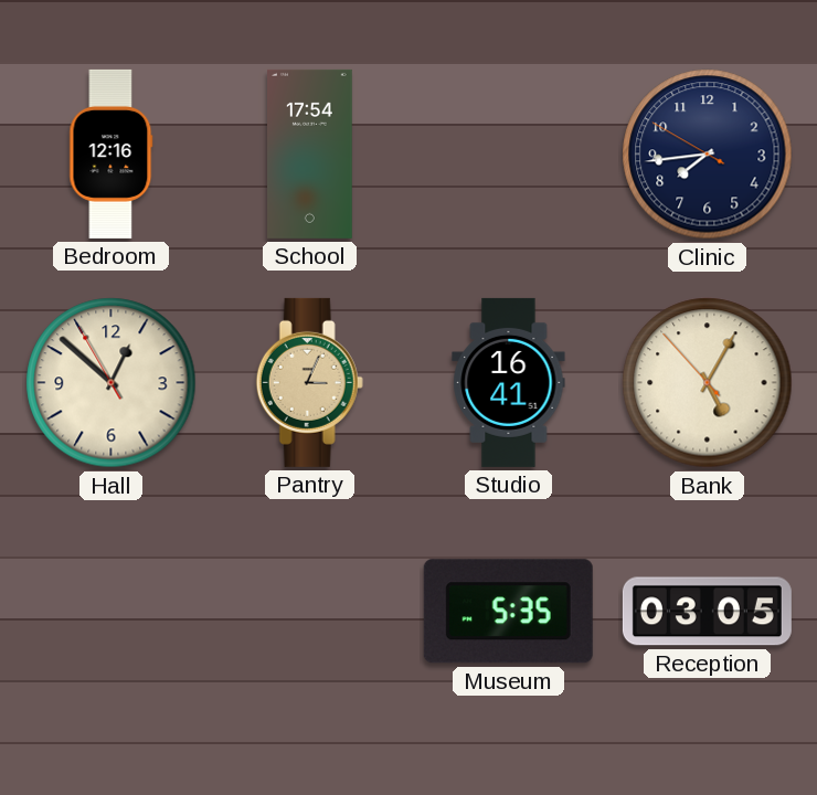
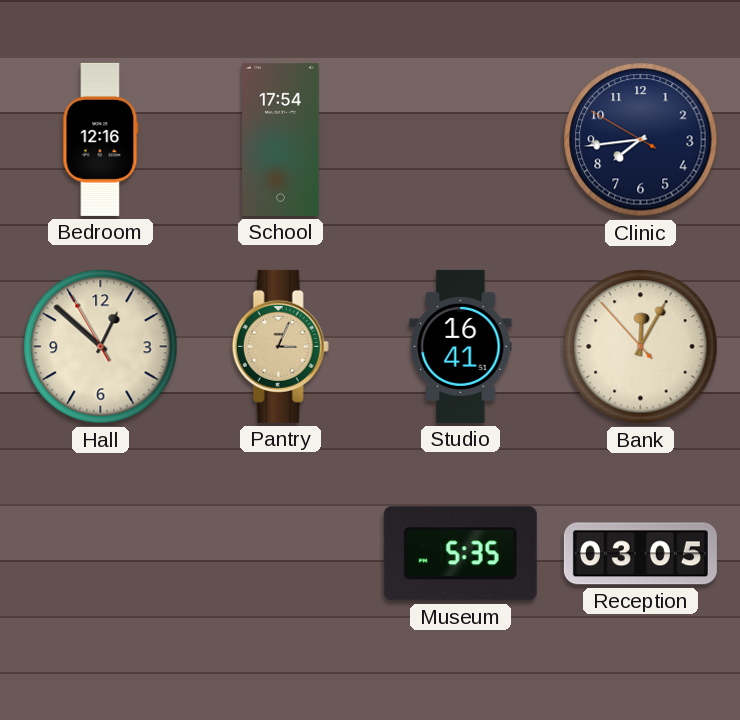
Bank: 5:04 -> 12:04 (641, 347)
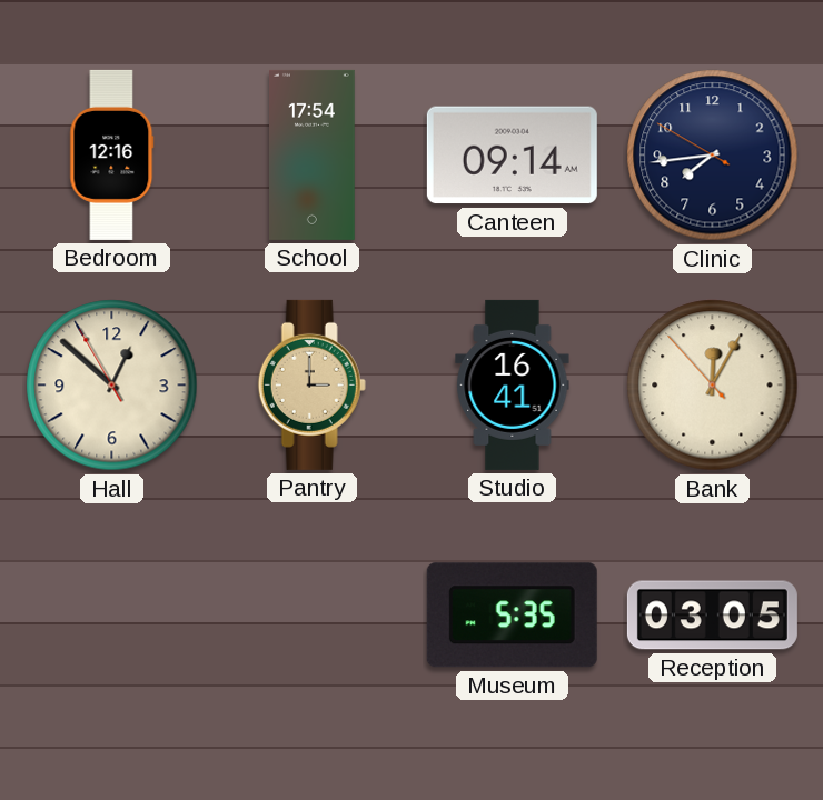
Canteen: none -> 09:14 (512, 156)
Pantry: 3:04 -> 3:00 (311, 384)
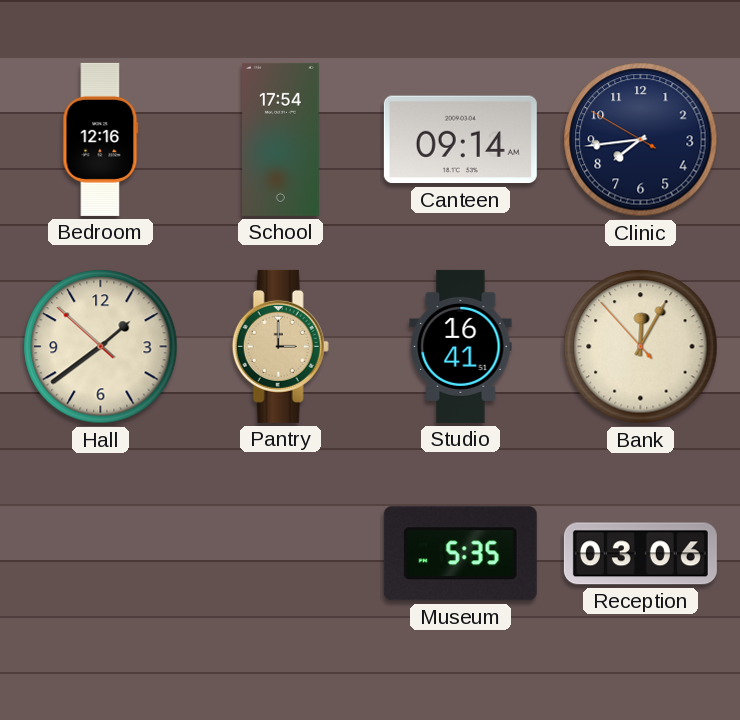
Hall: 12:51 -> 1:38 (101, 347)
Reception: 03:05 -> 03:06 (640, 554)
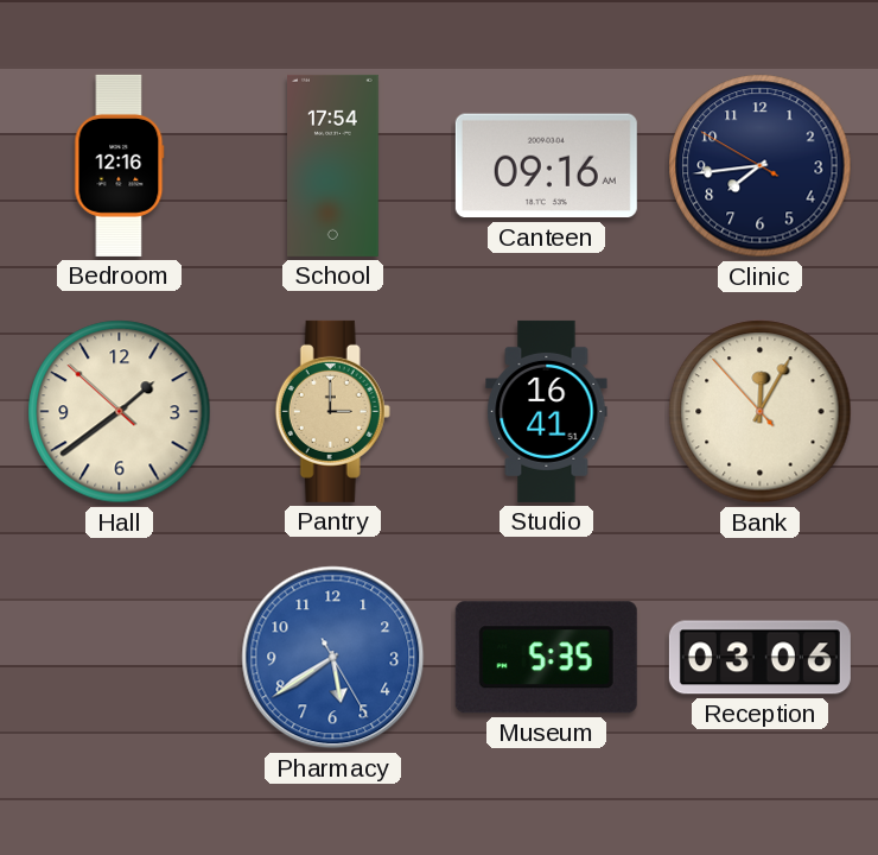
Canteen: 09:14 -> 09:16 (546, 166)
Pharmacy: none -> 5:39 (333, 658)
